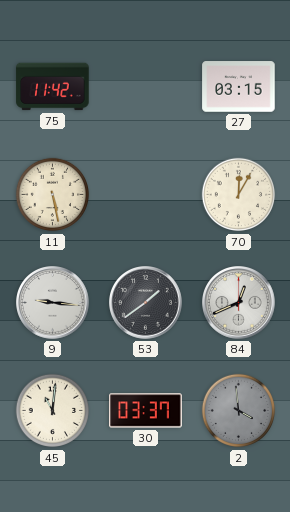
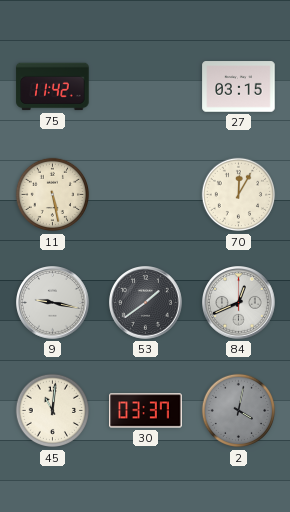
9: 9:16 -> 9:17 (53, 303)
2: 3:59 -> 4:02 (239, 411)
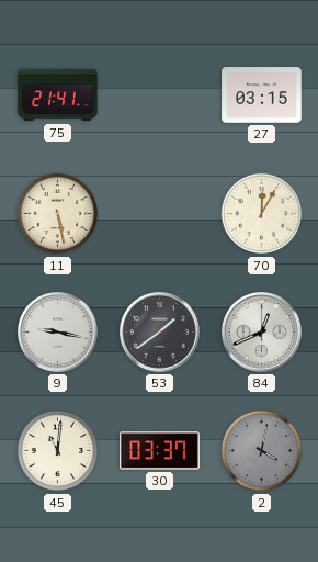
75: 11:42 -> 21:41 (58, 95)
